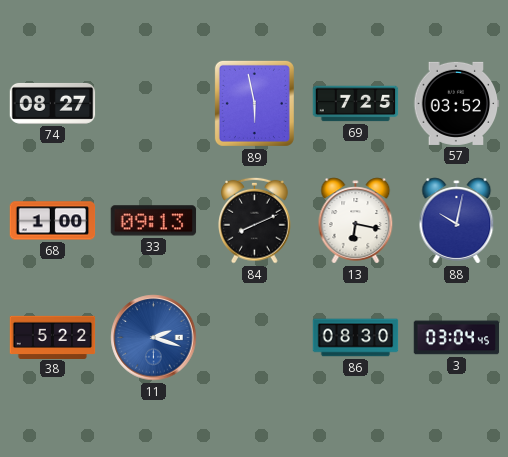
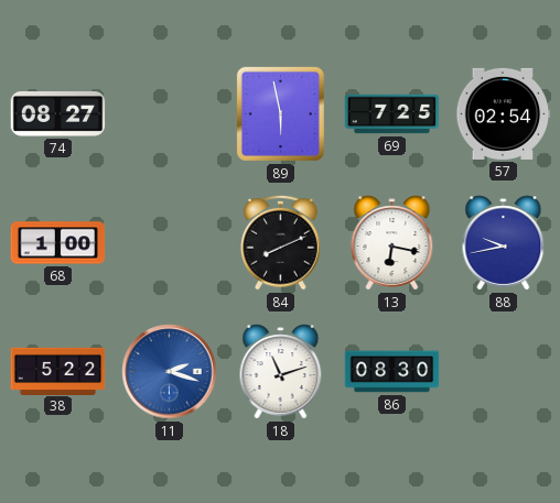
57: 03:52 -> 02:54 (504, 113)
33: 09:13 -> none (154, 221)
88: 10:02 -> 9:43 (504, 243)
18: none -> 11:12 (281, 372)
3: 03:04 -> none (457, 338)
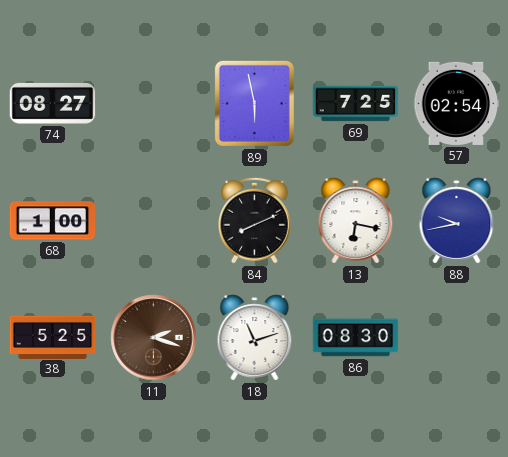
38: 5:22 -> 5:25 (53, 337)
11 dial: blue -> brown (154, 338)
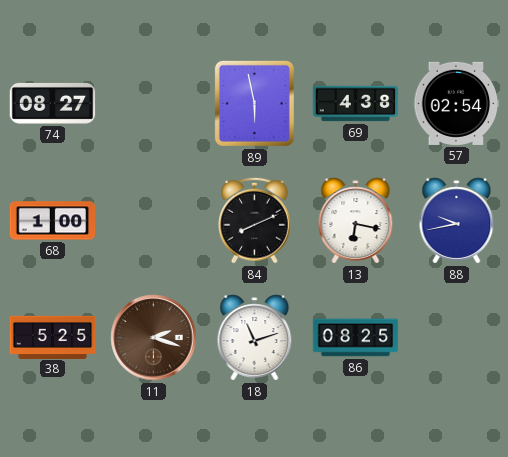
69: 7:25 -> 4:38 (356, 104)
86: 08:30 -> 08:25 (356, 338)
